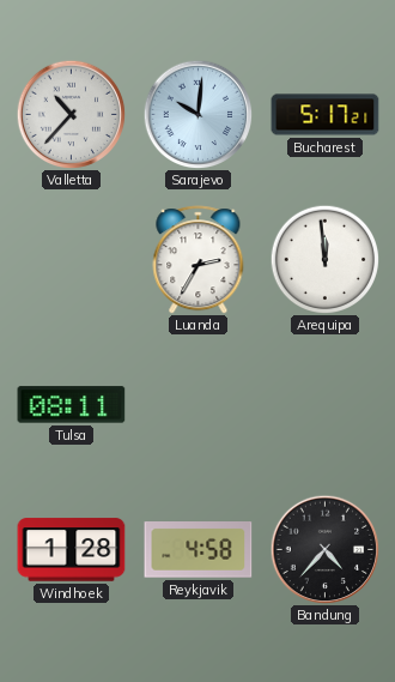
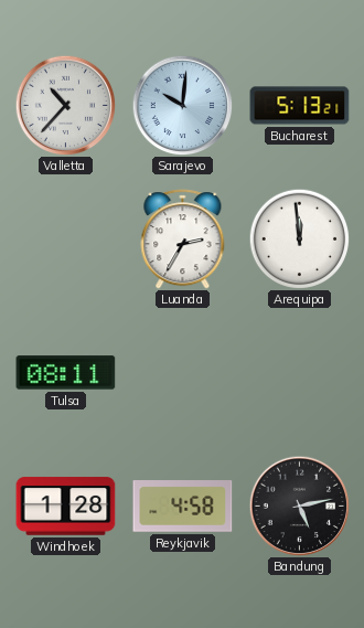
Bucharest: 5:17 -> 5:13 (300, 106)
Bandung: 4:37 -> 5:13 (299, 505)
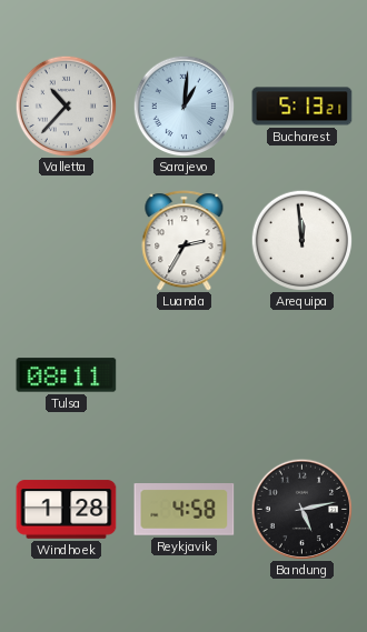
Sarajevo: 10:01 -> 1:01 (183, 106)
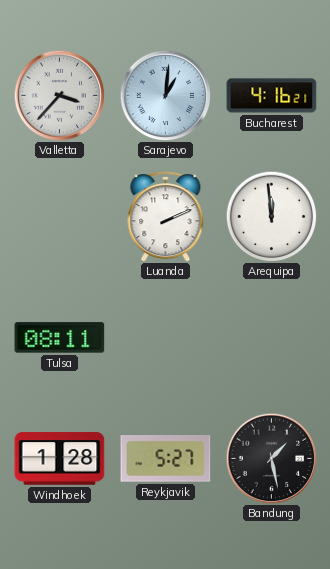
Valletta: 10:37 -> 3:37 (59, 95)
Bucharest: 5:13 -> 4:16 (272, 96)
Luanda: 2:35 -> 2:11 (166, 217)
Reykjavik: 4:58 -> 5:27 (166, 459)
Bandung: 5:13 -> 1:28 (271, 458)
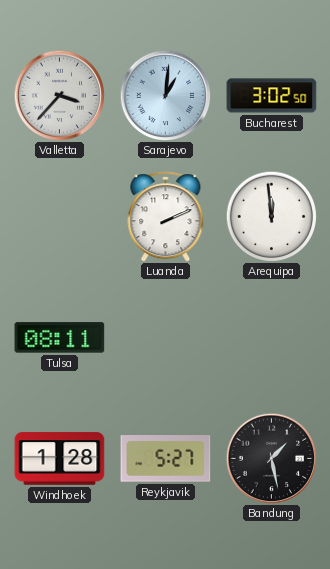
Bucharest: 4:16 -> 3:02 (272, 96)
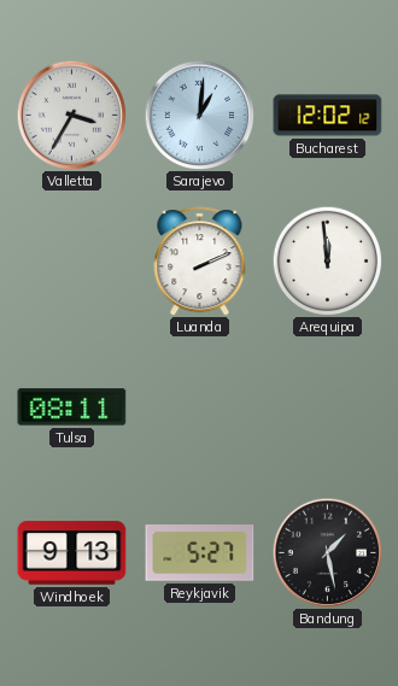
Valletta: 3:37 -> 3:35 (71, 115)
Bucharest: 3:02 -> 12:02 (328, 116)
Windhoek: 1:28 -> 9:13 (72, 553)
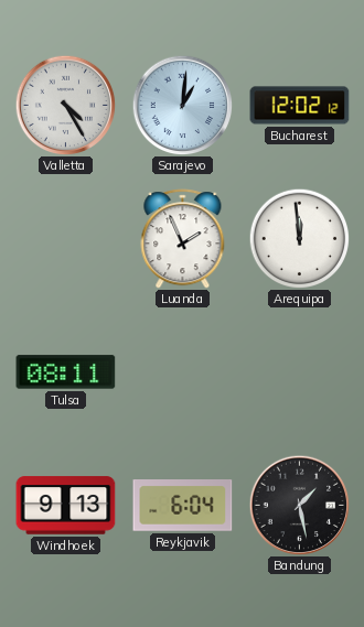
Valletta: 3:35 -> 4:25 (65, 105)
Luanda: 2:11 -> 1:56 (183, 239)
Reykjavik: 5:27 -> 6:04 (183, 506)
